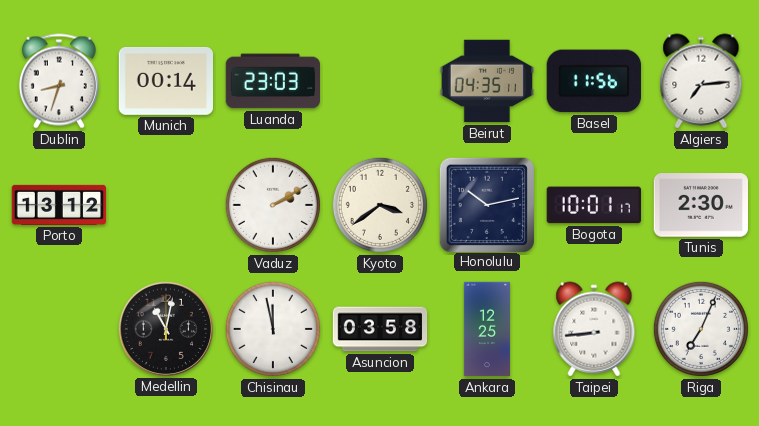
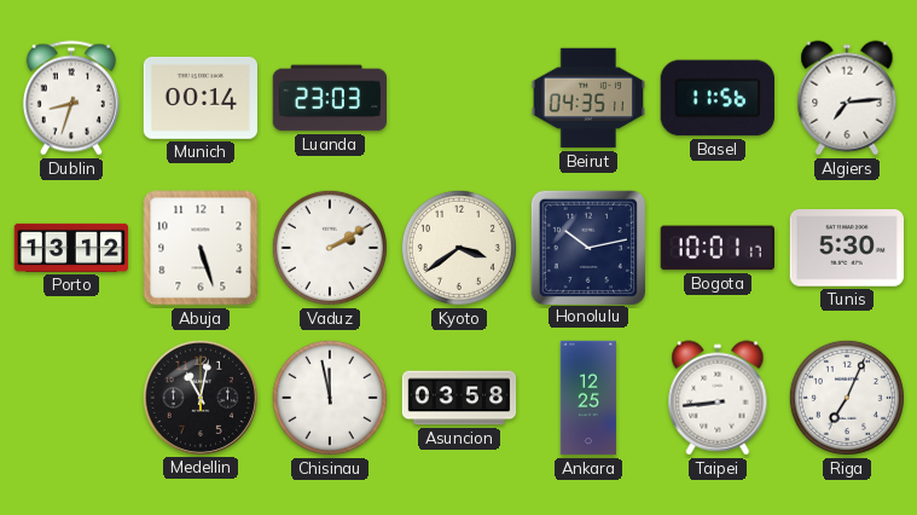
Abuja: none -> 5:27 (201, 248)
Tunis: 2:30 -> 5:30 (846, 248)
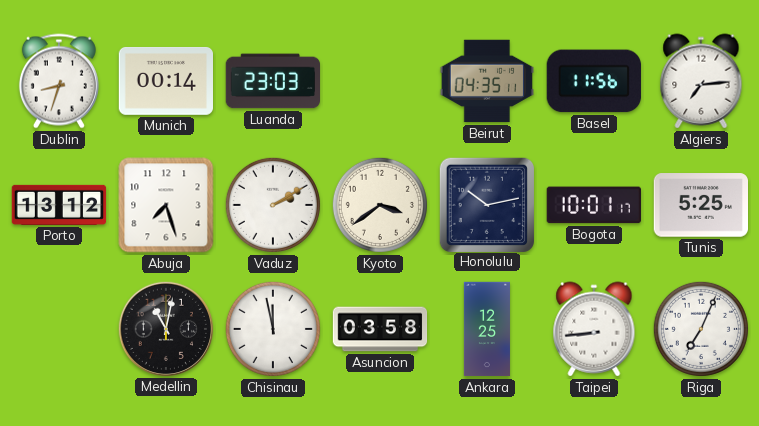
Abuja: 5:27 -> 7:27 (166, 205)
Tunis: 5:30 -> 5:25 (700, 205)
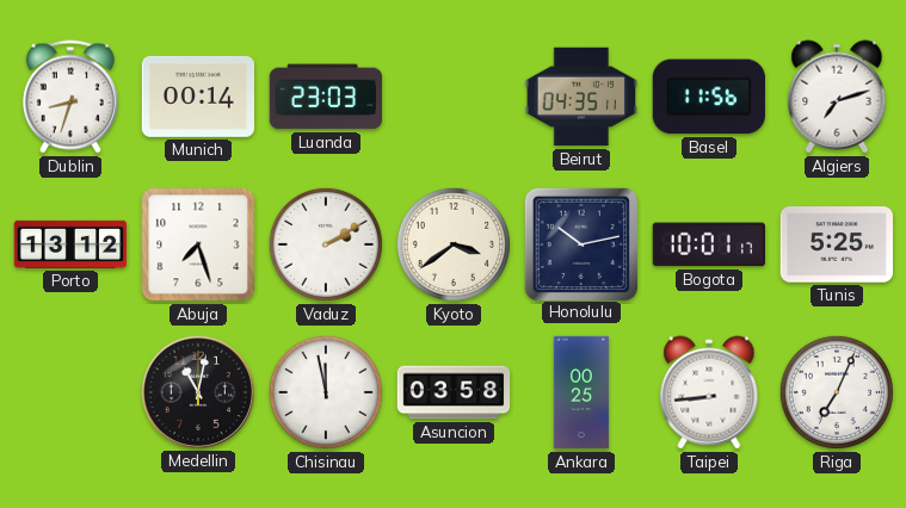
Algiers: 7:14 -> 7:12 (837, 97)
Ankara: 12:25 -> 00:25 (581, 392)
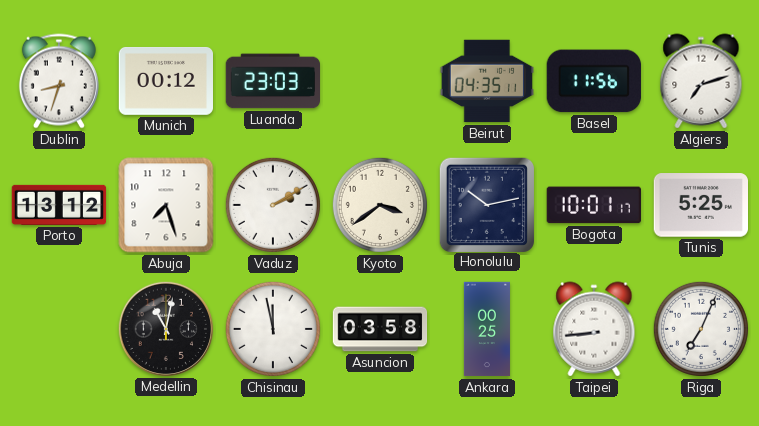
Munich: 00:14 -> 00:12 (165, 81)
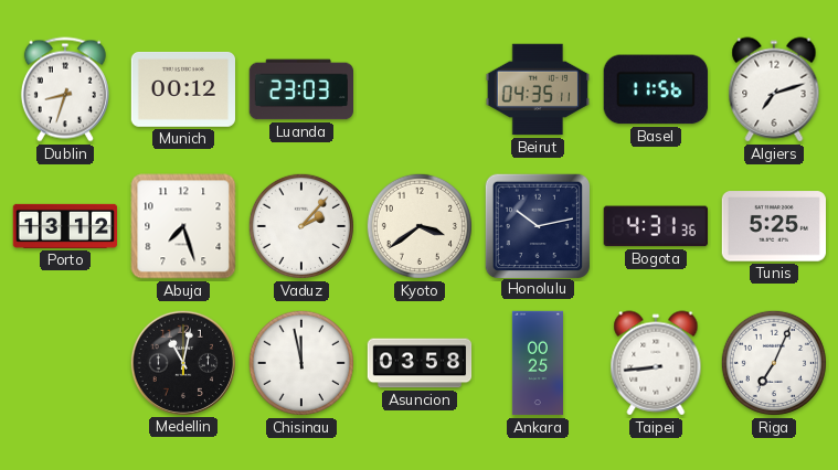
Vaduz: 2:10 -> 2:07 (301, 226)
Bogota: 10:01 -> 4:31 (656, 226)
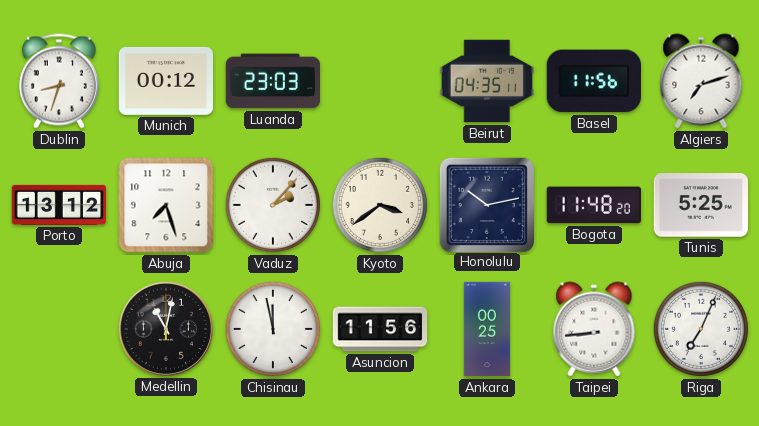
Bogota: 4:31 -> 11:48 (594, 205)
Asuncion: 03:58 -> 11:56 (380, 329)
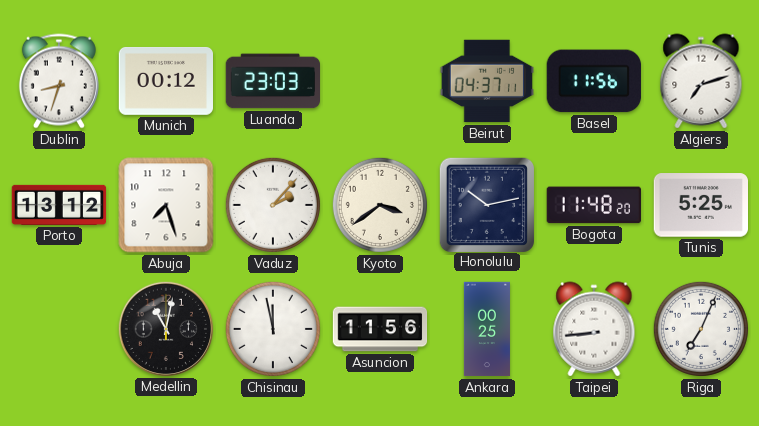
Beirut: 04:35 -> 04:37 (486, 81)
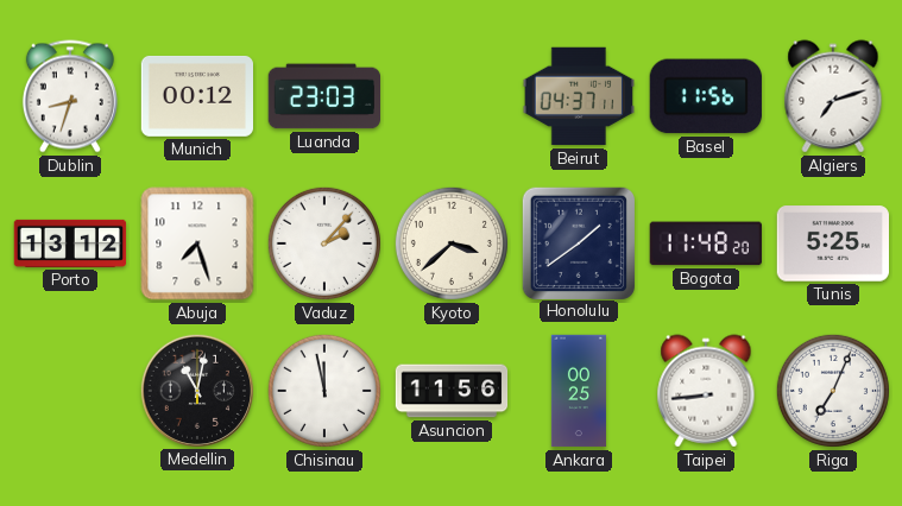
Kyoto: 3:39 -> 3:38 (452, 243)
Honolulu: 10:13 -> 1:39 (578, 242)
